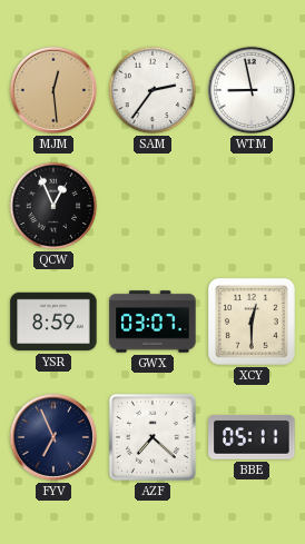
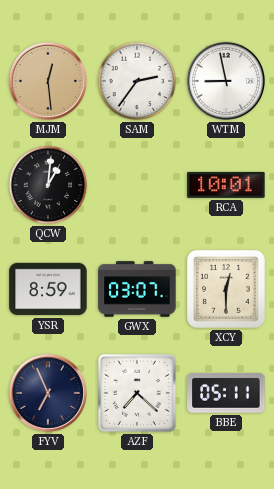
QCW: 12:56 -> 1:01 (48, 185)
RCA: none -> 10:01 (226, 185)
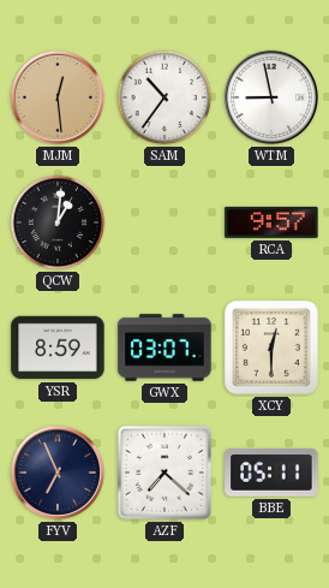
SAM: 2:36 -> 10:36 (164, 97)
RCA: 10:01 -> 9:57 (271, 222)
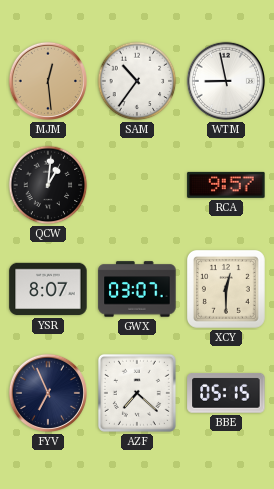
YSR: 8:59 -> 8:07 (48, 289)
BBE: 05:11 -> 05:15 (226, 394)
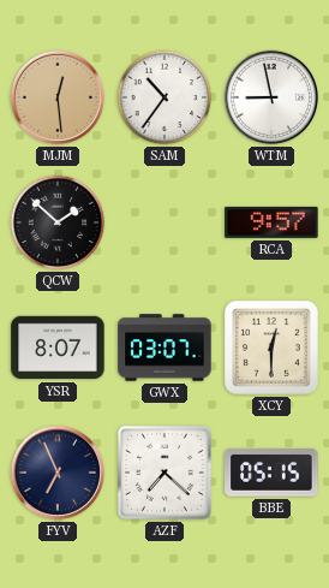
QCW: 1:01 -> 1:52 (58, 222)
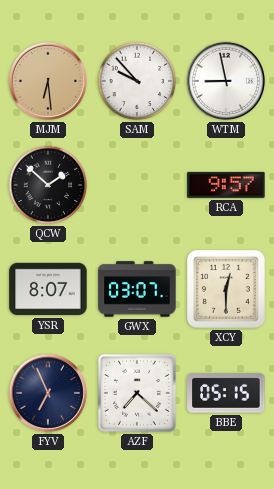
MJM: 12:29 -> 6:29 (48, 81)
SAM: 10:36 -> 9:53 (137, 81)
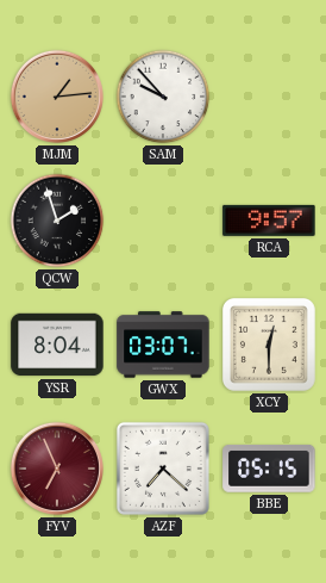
MJM: 6:29 -> 1:14 (57, 97)
WTM: 8:58 -> none (226, 81)
QCW: 1:52 -> 1:57 (57, 221)
YSR: 8:07 -> 8:04 (57, 345)
FYV dial: navy -> burgundy (57, 469)
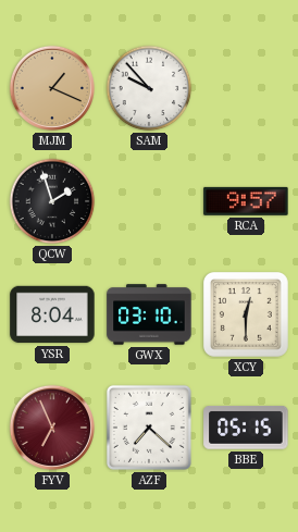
MJM: 1:14 -> 1:19 (52, 88)
GWX: 03:07 -> 03:10 (149, 314)
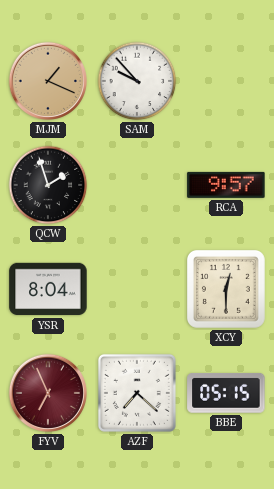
GWX: 03:10 -> none (149, 314)
